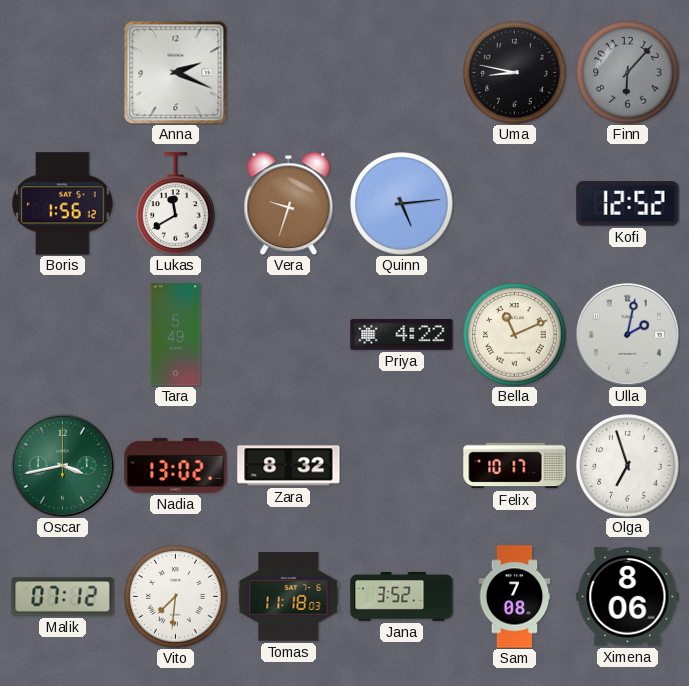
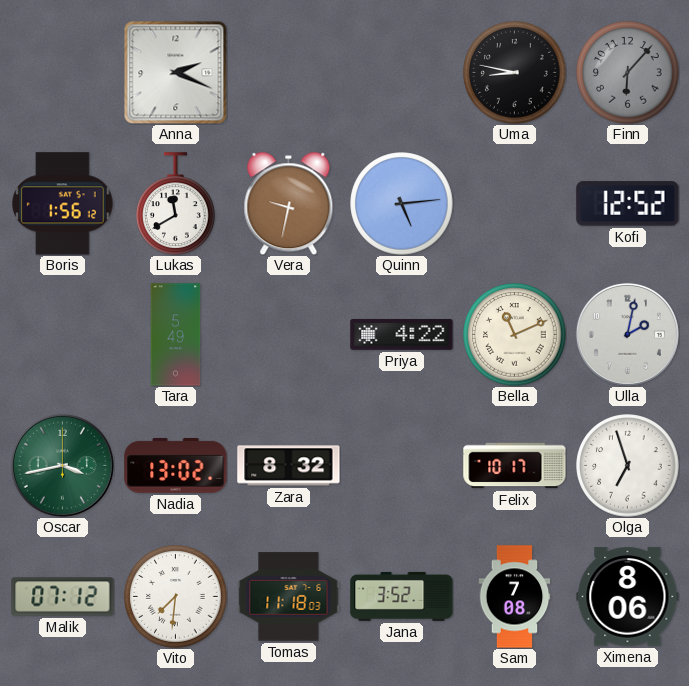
Vera: 9:33 -> 9:32 (289, 203)
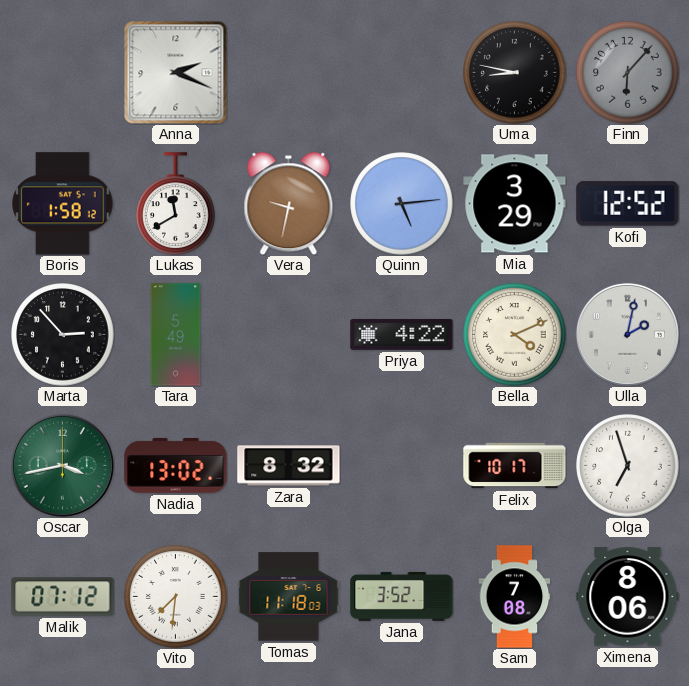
Boris: 1:56 -> 1:58 (63, 204)
Mia: none -> 3:29 (515, 204)
Marta: none -> 2:53 (63, 335)
Bella: 11:11 -> 4:11 (515, 335)
